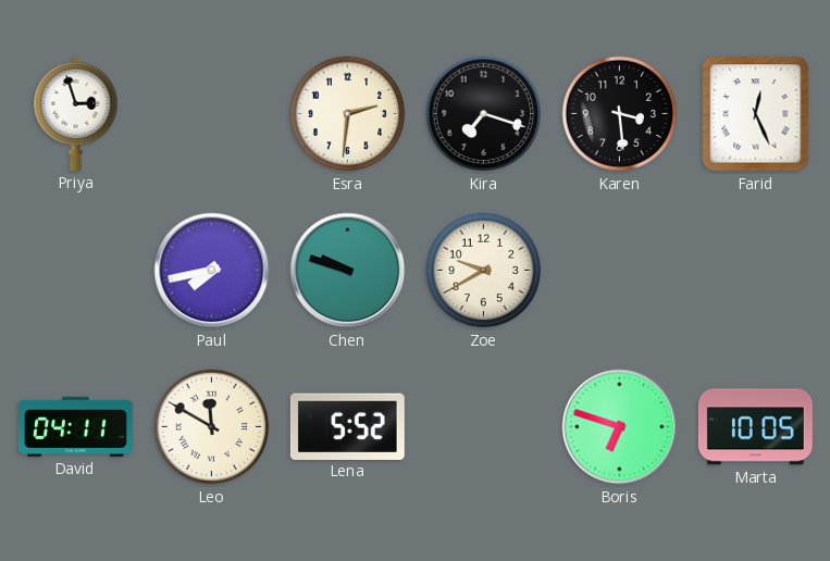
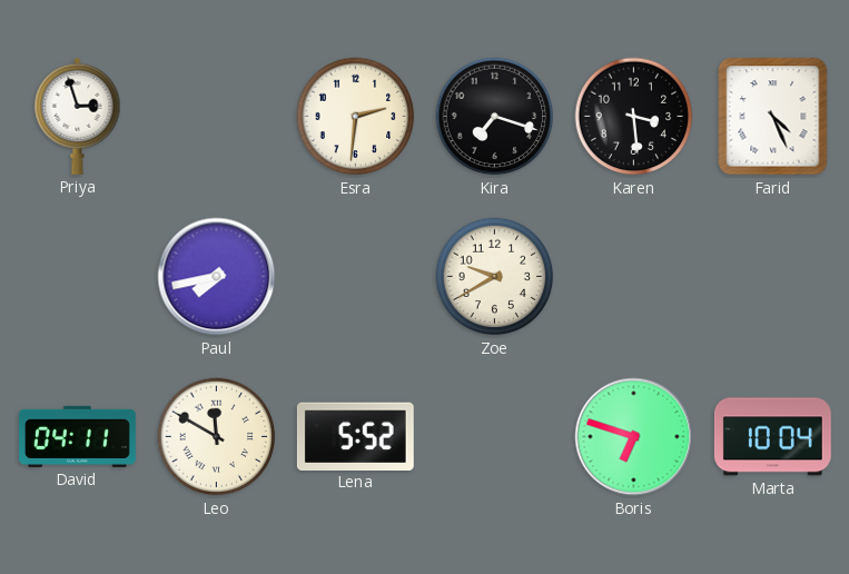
Farid: 12:26 -> 4:26 (773, 117)
Chen: 9:48 -> none (348, 271)
Marta: 10:05 -> 10:04 (772, 437)
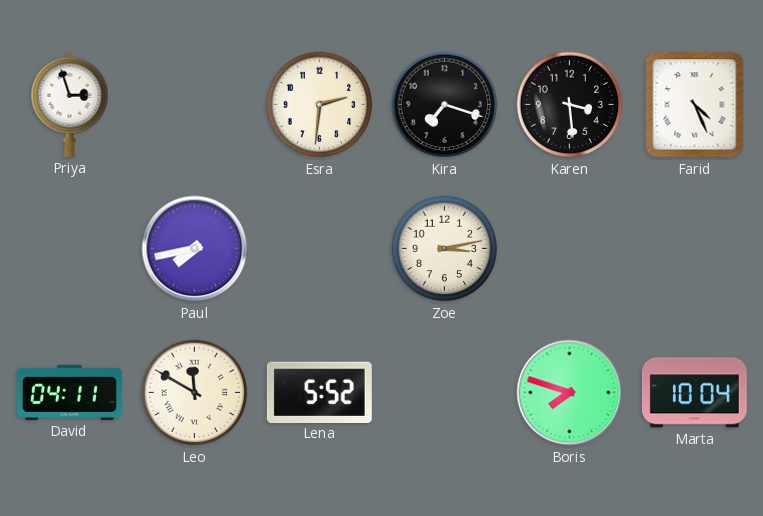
Zoe: 9:40 -> 3:13 (445, 249)
Boris: 6:48 -> 7:48 (570, 393)
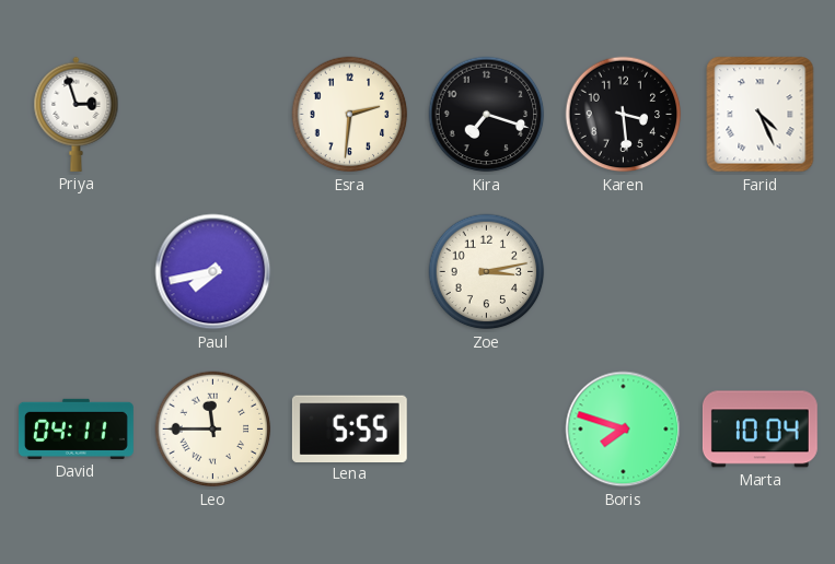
Leo: 11:50 -> 11:45 (213, 430)
Lena: 5:52 -> 5:55 (349, 428)
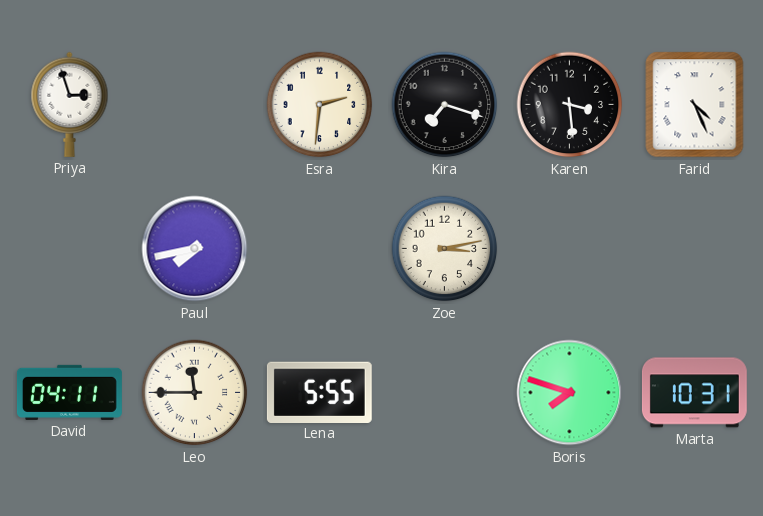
Marta: 10:04 -> 10:31 (694, 393)
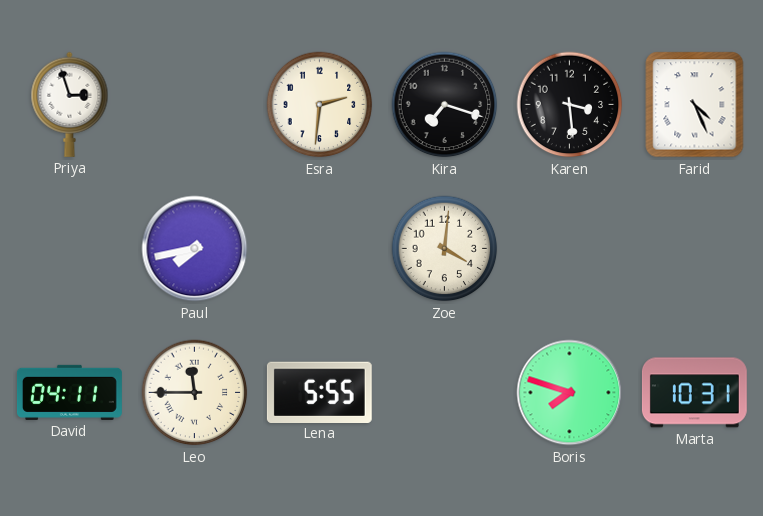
Zoe: 3:13 -> 4:01 (445, 249)
